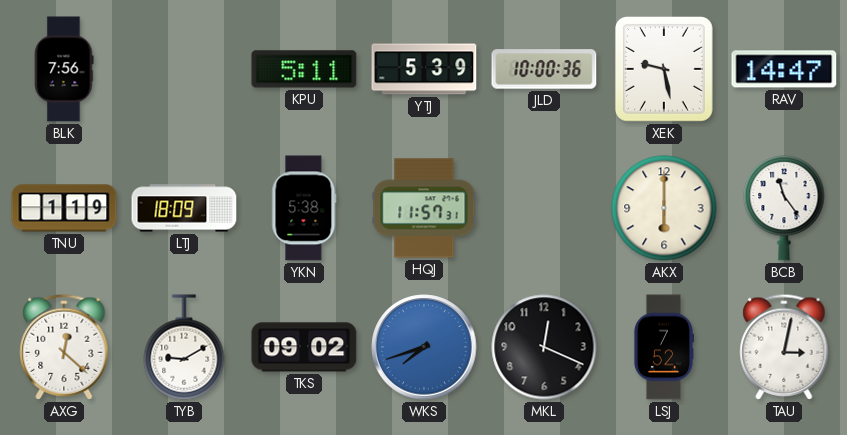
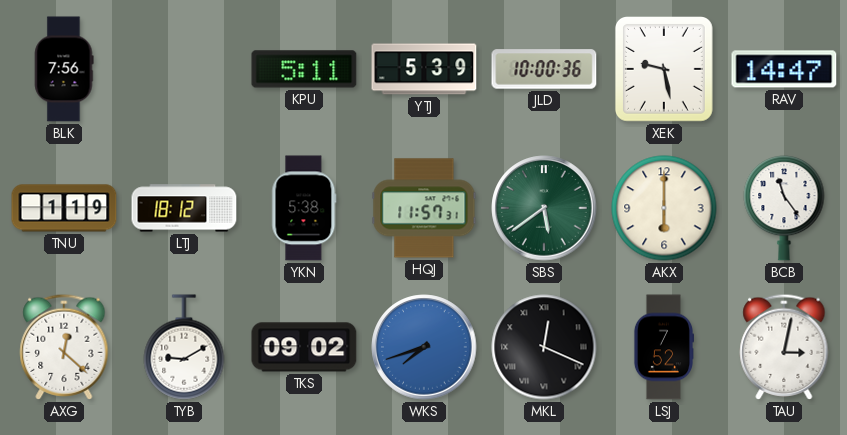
LTJ: 18:09 -> 18:12 (184, 208)
SBS: none -> 5:39 (544, 208)
MKL numerals: Arabic -> Roman (544, 347)
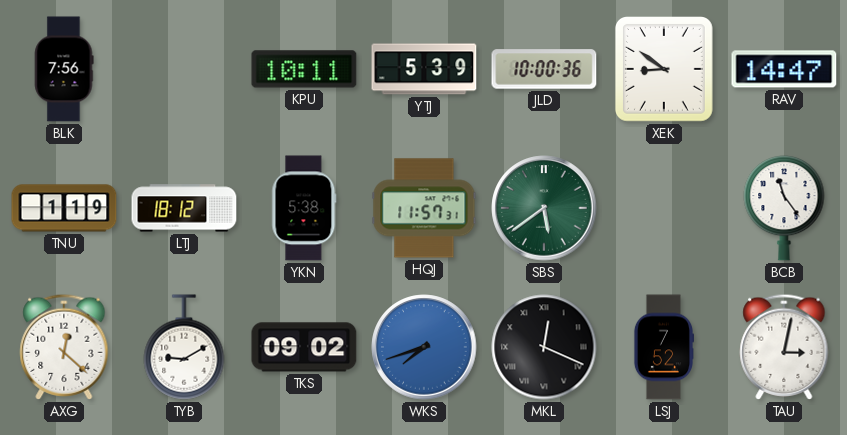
KPU: 5:11 -> 10:11 (304, 69)
XEK: 9:28 -> 8:51 (664, 70)
AKX: 6:00 -> none (664, 208)
